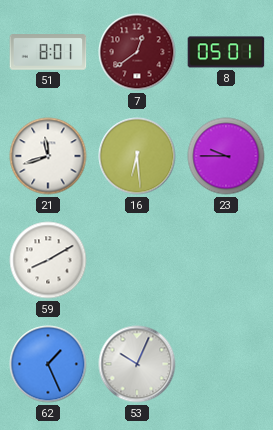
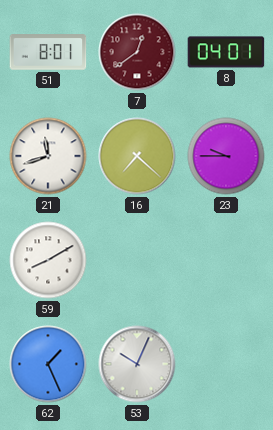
8: 05:01 -> 04:01 (226, 52)
16: 6:29 -> 7:22 (137, 156)
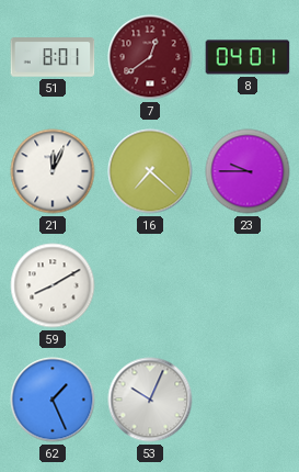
21: 11:42 -> 12:04 (53, 171)
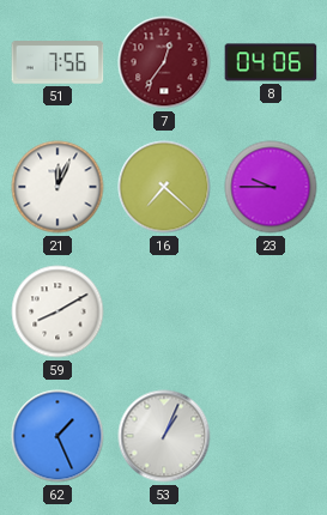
51: 8:01 -> 7:56 (57, 62)
7: 12:39 -> 12:36 (164, 62)
8: 04:01 -> 04:06 (271, 62)
53: 10:04 -> 1:04 (164, 436)
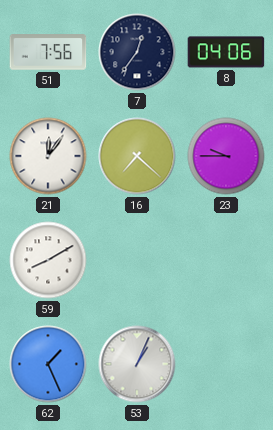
7 dial: burgundy -> navy (137, 52)
21: 12:04 -> 12:06 (48, 156)
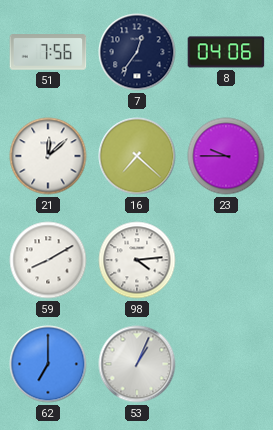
21: 12:06 -> 12:08 (48, 156)
98: none -> 4:14 (137, 260)
62: 1:26 -> 7:00 (48, 364)
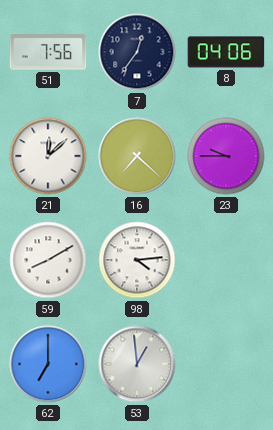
53: 1:04 -> 12:59 (137, 364)
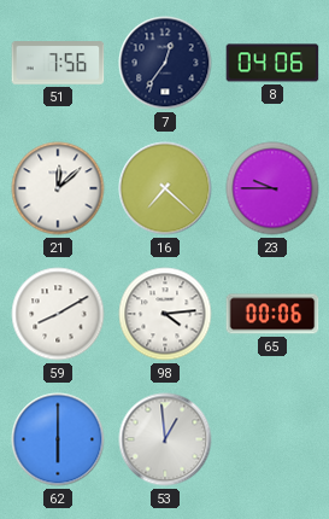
65: none -> 00:06 (272, 314)
62: 7:00 -> 6:00 (58, 439)
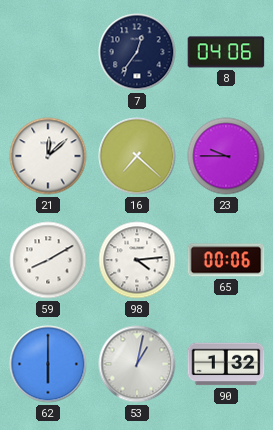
51: 7:56 -> none (58, 63)
53: 12:59 -> 1:02 (137, 364)
90: none -> 1:32 (226, 364)
